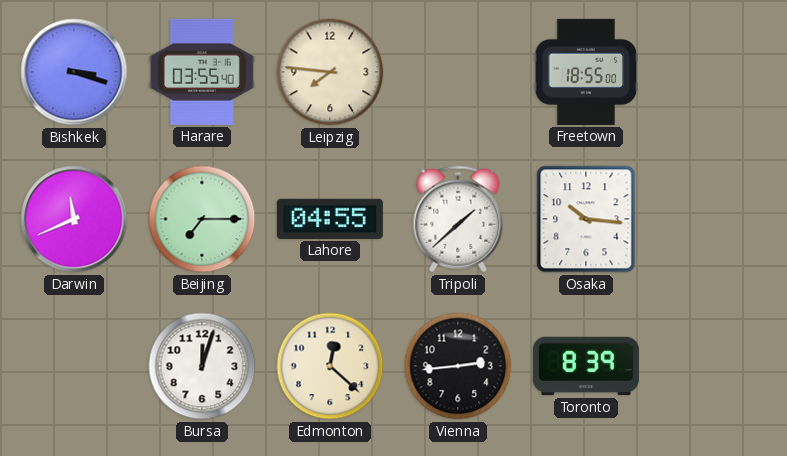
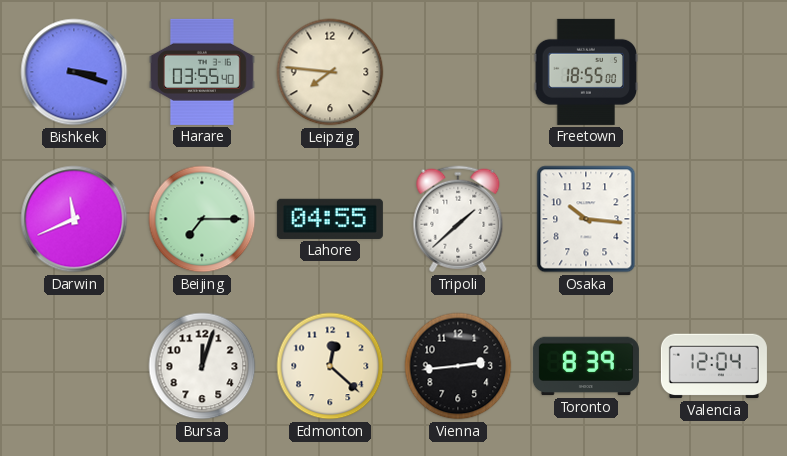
Valencia: none -> 12:04 (714, 366)
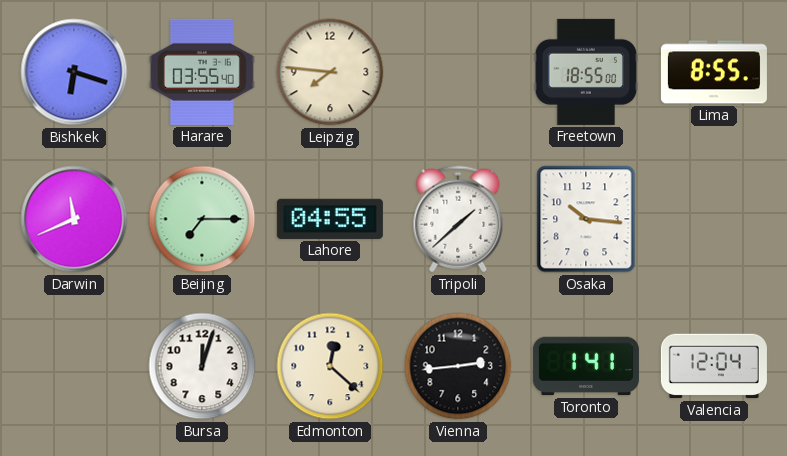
Bishkek: 3:18 -> 6:18 (74, 72)
Lima: none -> 8:55 (714, 72)
Toronto: 8:39 -> 1:41 (586, 366)
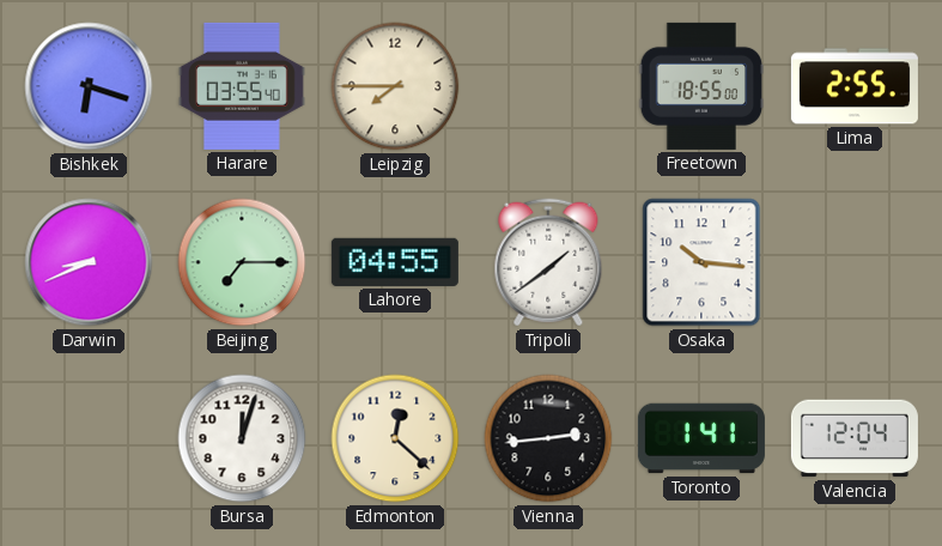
Leipzig: 7:46 -> 7:45 (395, 86)
Lima: 8:55 -> 2:55 (855, 86)
Darwin: 11:41 -> 8:41 (89, 262)
Tripoli: 1:38 -> 1:39 (548, 262)
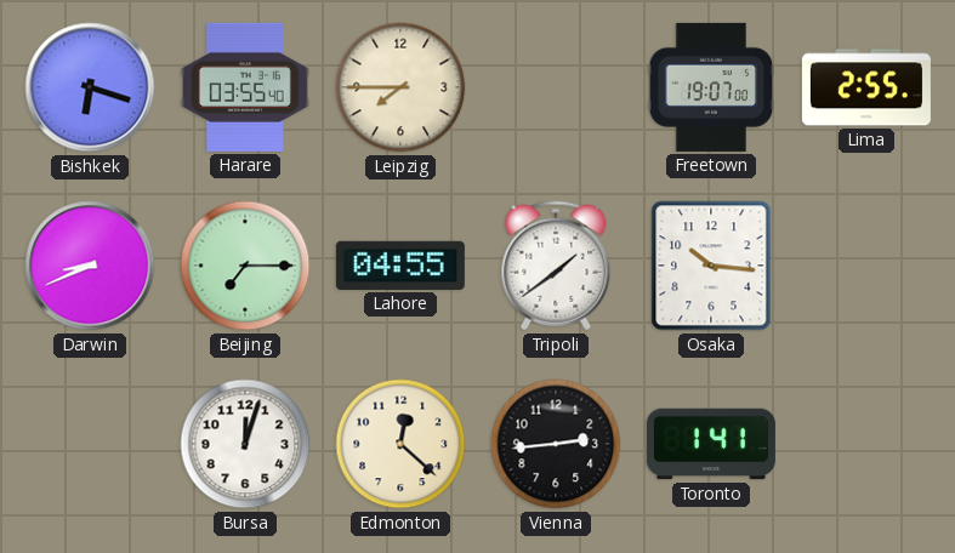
Freetown: 18:55 -> 19:07 (711, 87)
Valencia: 12:04 -> none (855, 438)
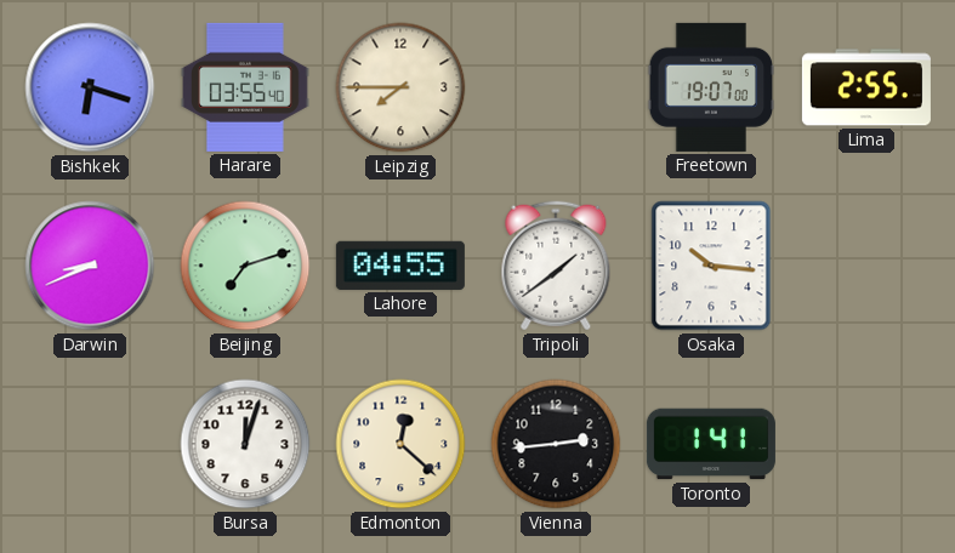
Beijing: 7:15 -> 7:12 (245, 266)
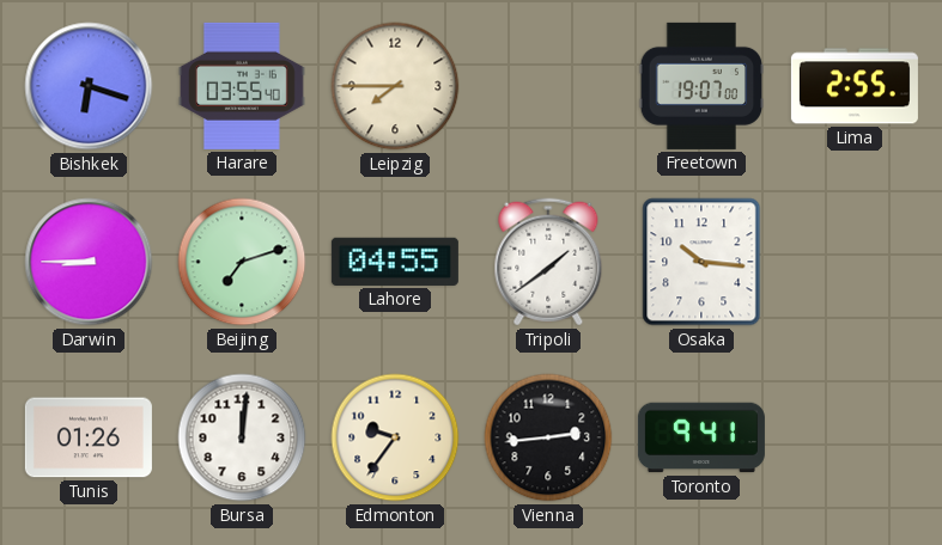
Darwin: 8:41 -> 8:45 (89, 262)
Tunis: none -> 01:26 (89, 437)
Bursa: 12:03 -> 12:01 (242, 437)
Edmonton: 12:22 -> 9:36 (395, 437)
Toronto: 1:41 -> 9:41 (701, 437)
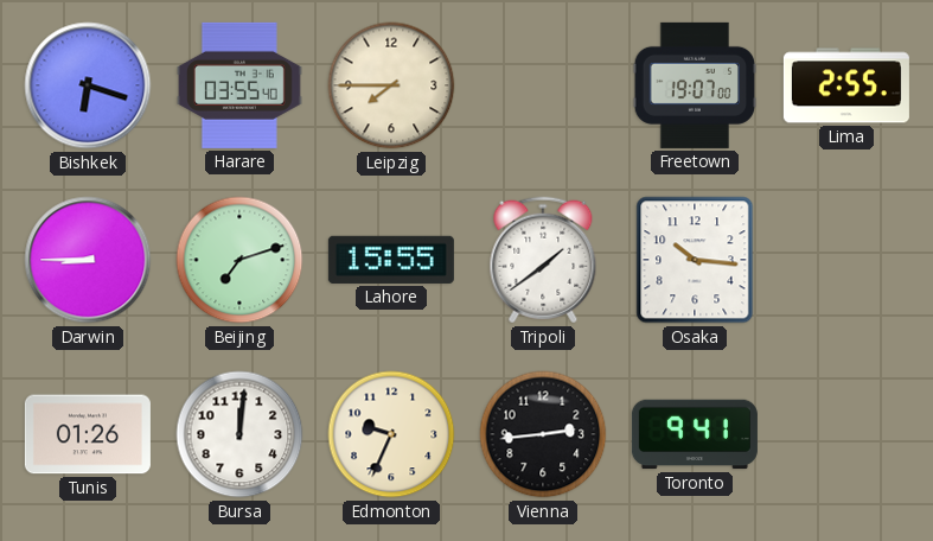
Lahore: 04:55 -> 15:55 (391, 260)
Edmonton: 9:36 -> 9:34 (391, 434)
